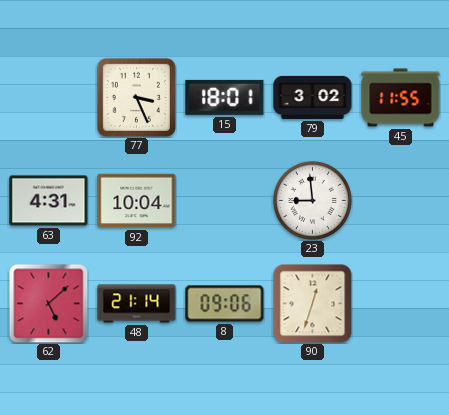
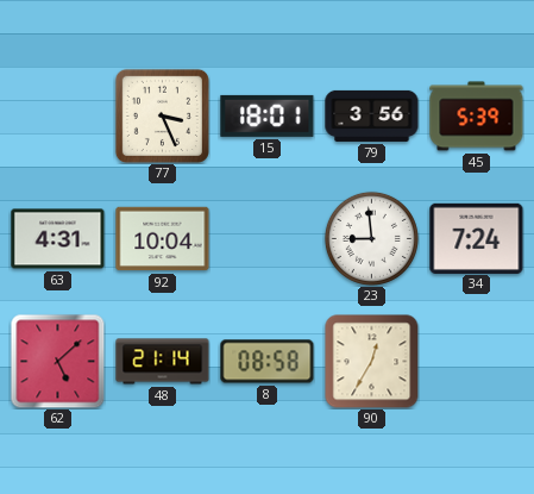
79: 3:02 -> 3:56 (372, 115)
45: 11:55 -> 5:39 (477, 117)
34: none -> 7:24 (477, 238)
8: 09:06 -> 08:58 (268, 362)
90: 12:33 -> 12:35 (371, 362)
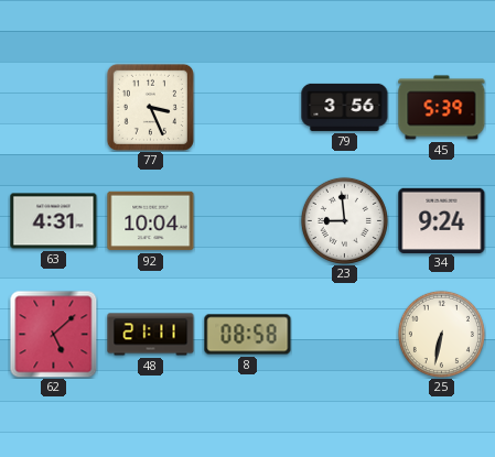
15: 18:01 -> none (268, 115)
34: 7:24 -> 9:24 (442, 220)
48: 21:14 -> 21:11 (151, 335)
90: 12:35 -> none (371, 362)
25: none -> 6:32 (441, 334)
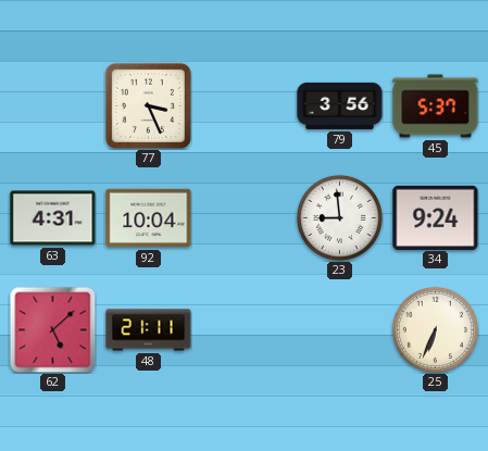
45: 5:39 -> 5:37 (436, 107)
8: 08:58 -> none (248, 335)
25: 6:32 -> 6:34 (435, 329)
